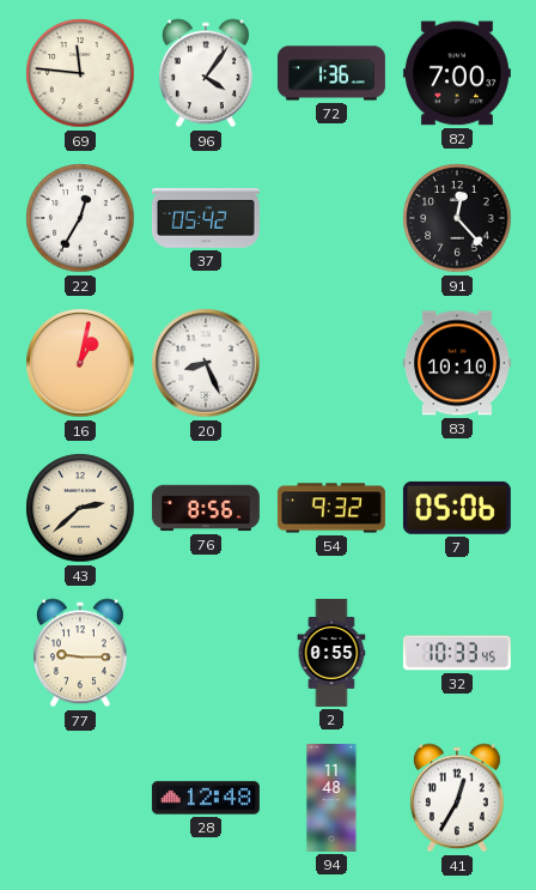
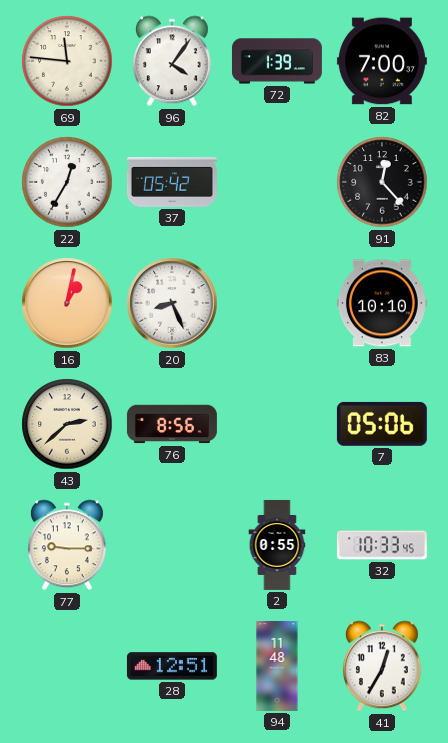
72: 1:36 -> 1:39 (277, 61)
54: 9:32 -> none (331, 508)
28: 12:48 -> 12:51 (172, 666)
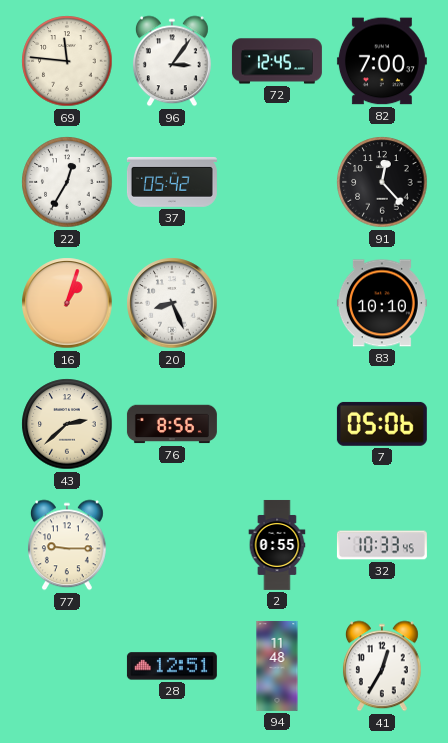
96: 4:06 -> 3:06 (172, 61)
72: 1:39 -> 12:45 (277, 61)
16: 1:02 -> 1:03 (67, 303)
